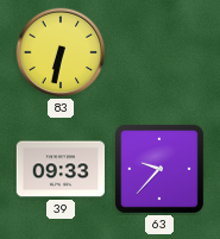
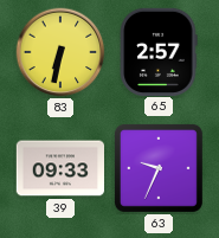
65: none -> 2:57 (159, 51)
63: 9:37 -> 9:34 (159, 168)
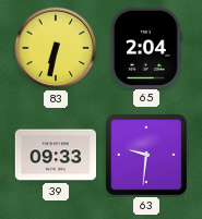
65: 2:57 -> 2:04 (146, 47)
63: 9:34 -> 9:31 (146, 155)
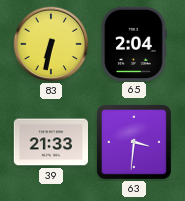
39: 09:33 -> 21:33 (50, 142)
63: 9:31 -> 3:31 (134, 142)
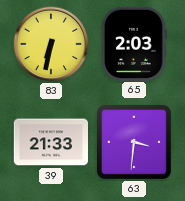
65: 2:04 -> 2:03 (134, 43)
